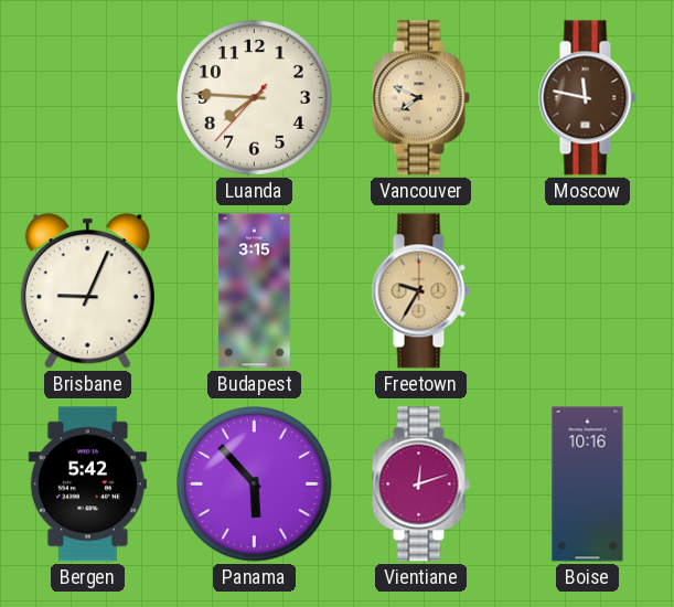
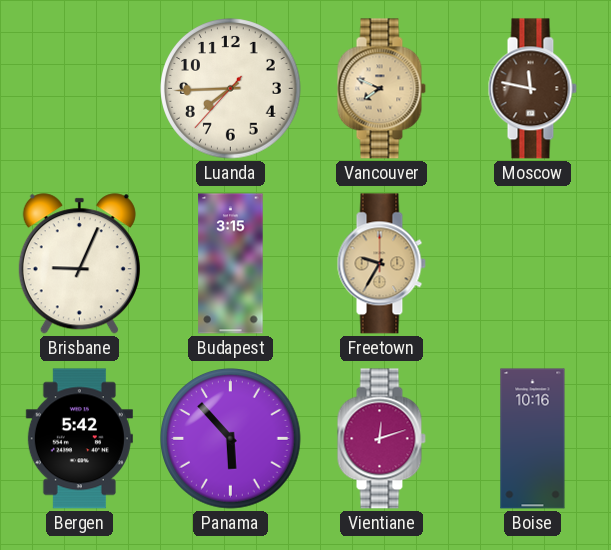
Luanda: 7:45 -> 7:44 (231, 89)
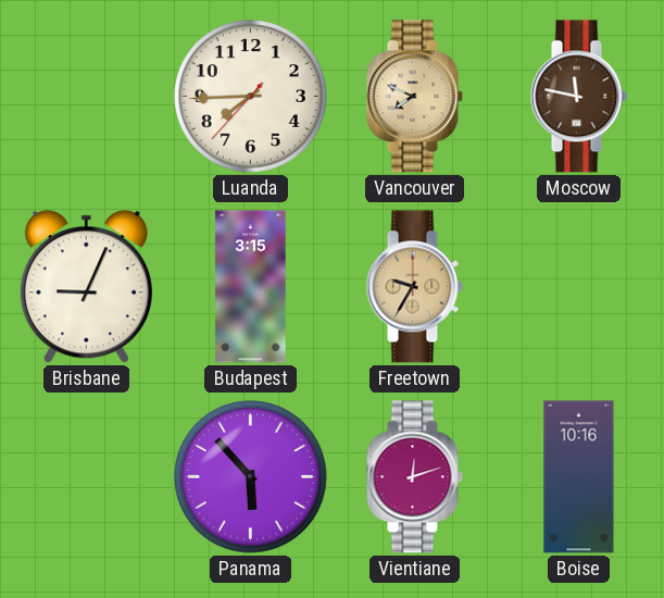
Bergen: 5:42 -> none (79, 439)
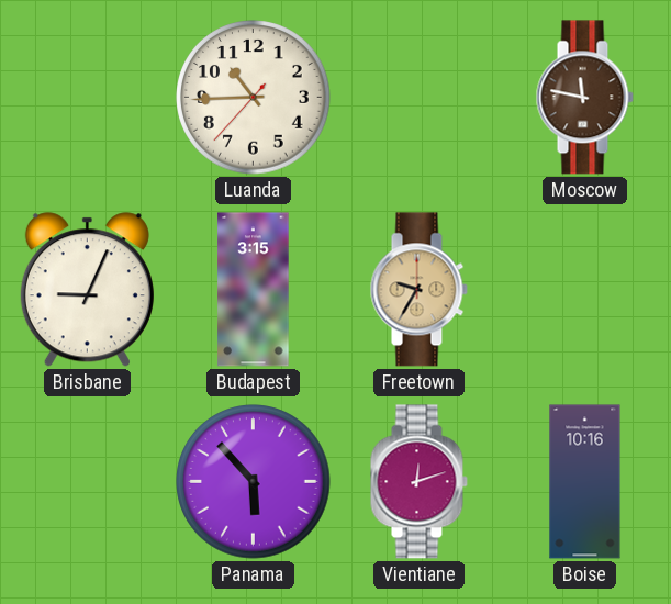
Luanda: 7:44 -> 10:44 (254, 98)
Vancouver: 7:49 -> none (414, 97)
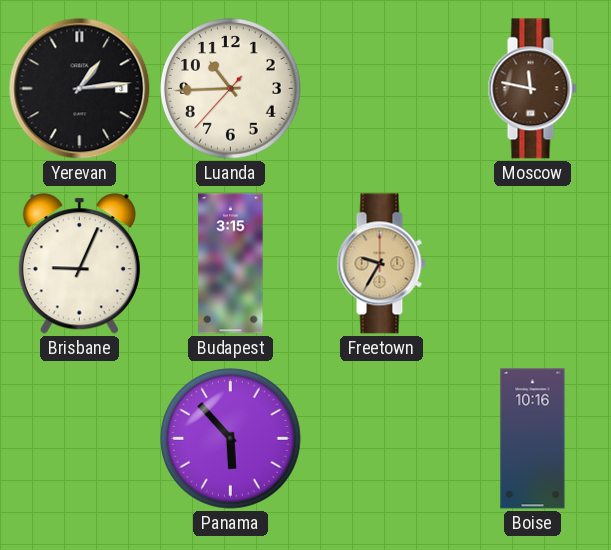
Yerevan: none -> 1:14 (80, 89)
Vientiane: 12:12 -> none (418, 482)
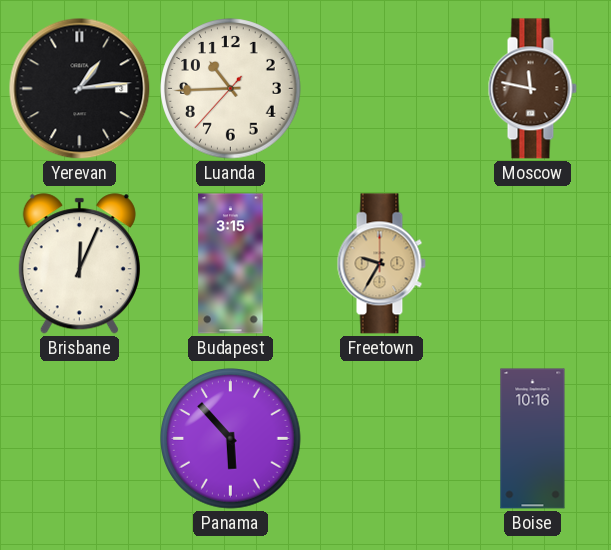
Brisbane: 9:04 -> 12:04 (79, 264)
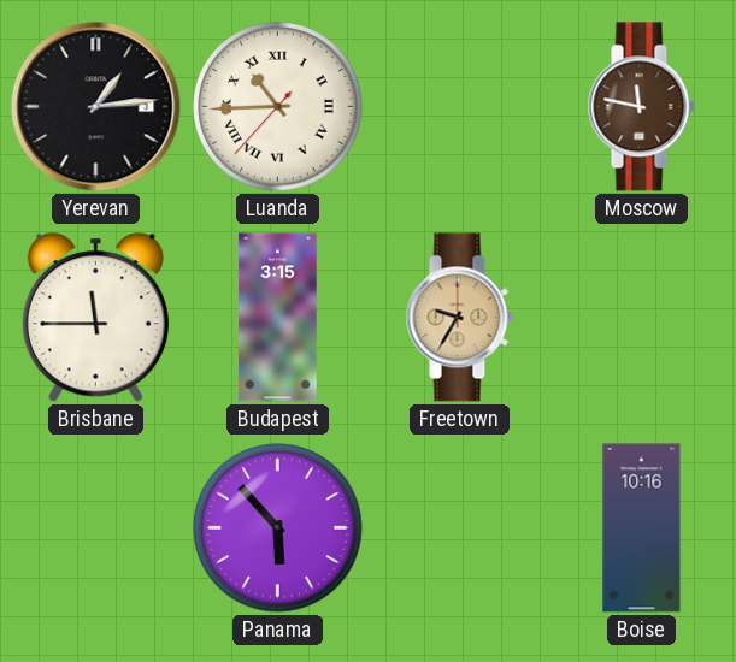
Luanda numerals: Arabic -> Roman (278, 107)
Brisbane: 12:04 -> 11:45 (95, 318)
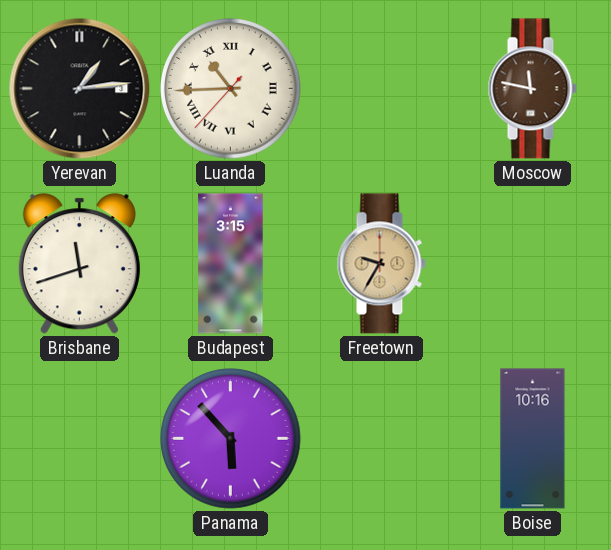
Brisbane: 11:45 -> 11:42 (79, 264)
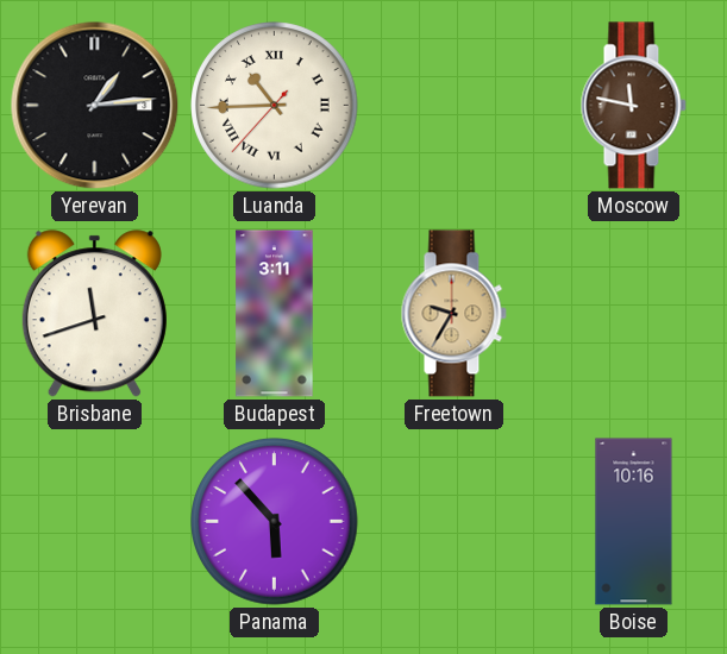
Budapest: 3:15 -> 3:11 (275, 314)
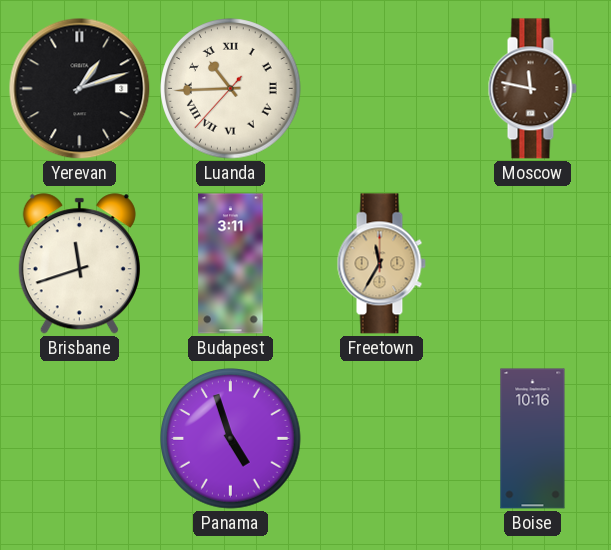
Yerevan: 1:14 -> 1:12 (80, 89)
Freetown: 9:35 -> 11:35 (381, 264)
Panama: 5:53 -> 4:57 (231, 439)
